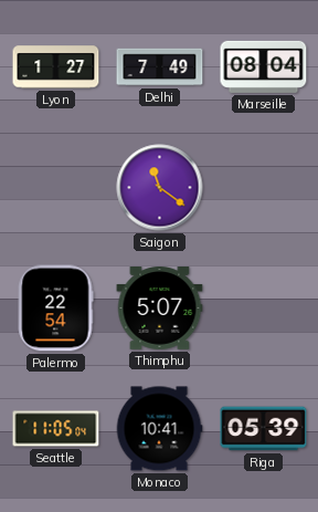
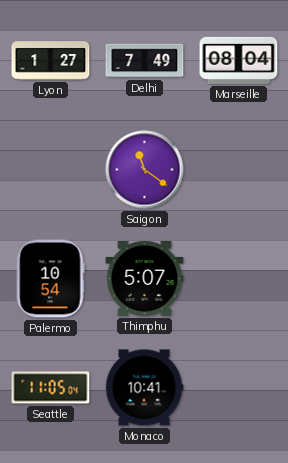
Palermo: 22:54 -> 10:54 (50, 279)
Riga: 05:39 -> none (264, 429)
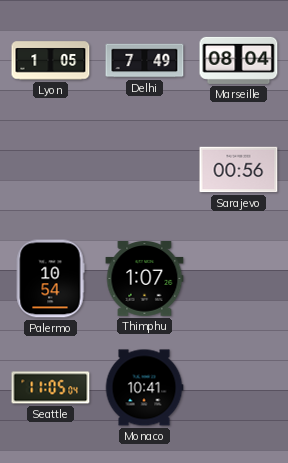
Lyon: 1:27 -> 1:05 (51, 61)
Saigon: 11:21 -> none (145, 170)
Sarajevo: none -> 00:56 (239, 170)
Thimphu: 5:07 -> 1:07 (145, 279)
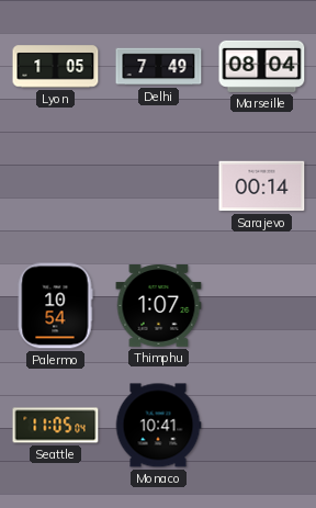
Sarajevo: 00:56 -> 00:14 (262, 187)
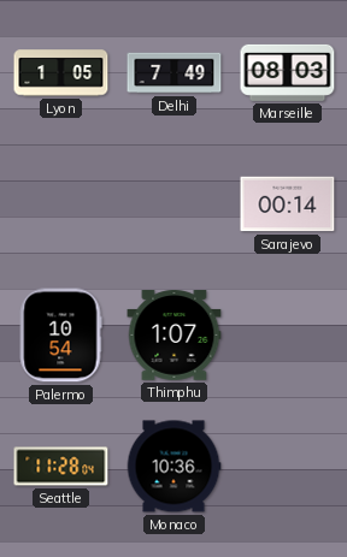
Marseille: 08:04 -> 08:03 (288, 72)
Seattle: 11:05 -> 11:28 (61, 467)
Monaco: 10:41 -> 10:36 (173, 467)
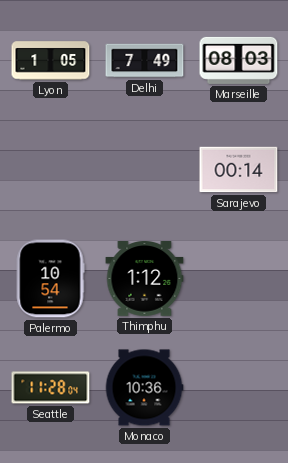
Thimphu: 1:07 -> 1:12 (145, 279)
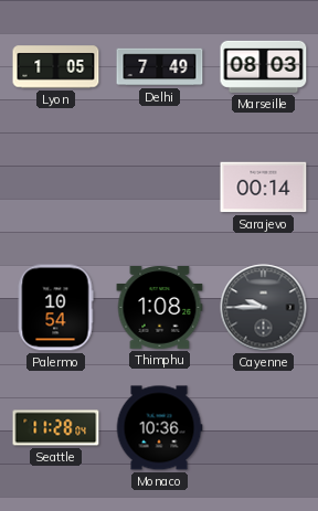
Thimphu: 1:12 -> 1:08 (160, 308)
Cayenne: none -> 9:45 (264, 308)
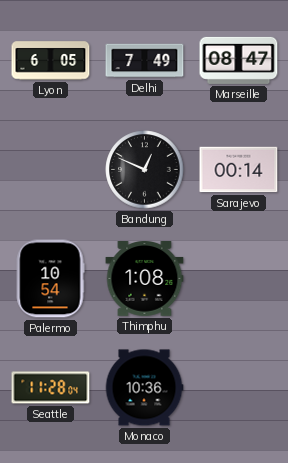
Lyon: 1:05 -> 6:05 (51, 61)
Marseille: 08:03 -> 08:47 (239, 60)
Bandung: none -> 12:49 (145, 170)
Cayenne: 9:45 -> none (264, 308)
